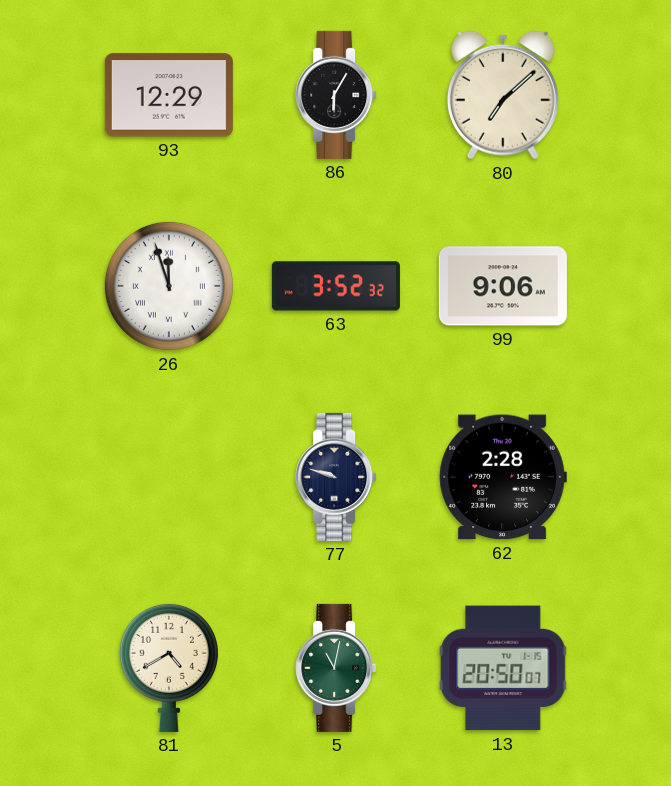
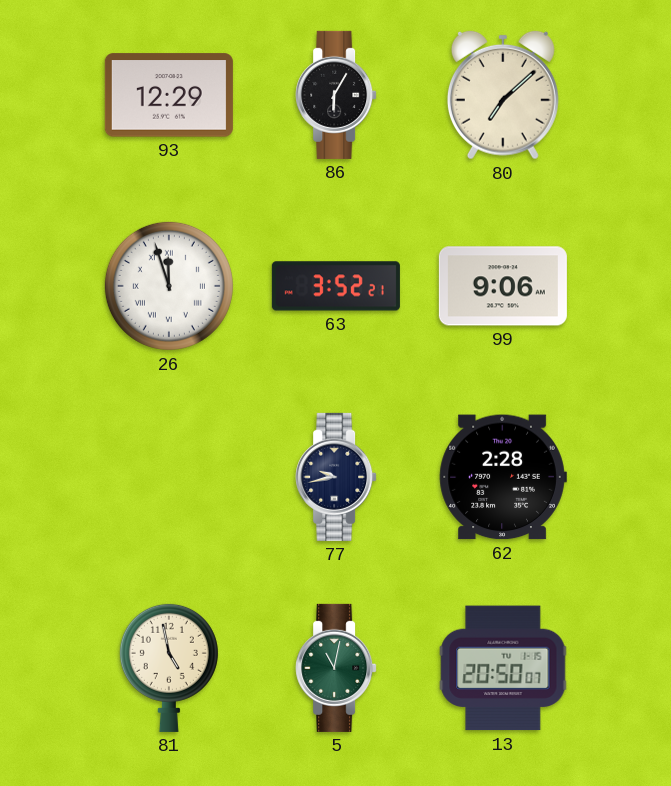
63: 3:52:32 -> 3:52:21 (336, 286)
77: 9:48 -> 9:43 (336, 477)
81: 4:40 -> 4:58 (169, 667)
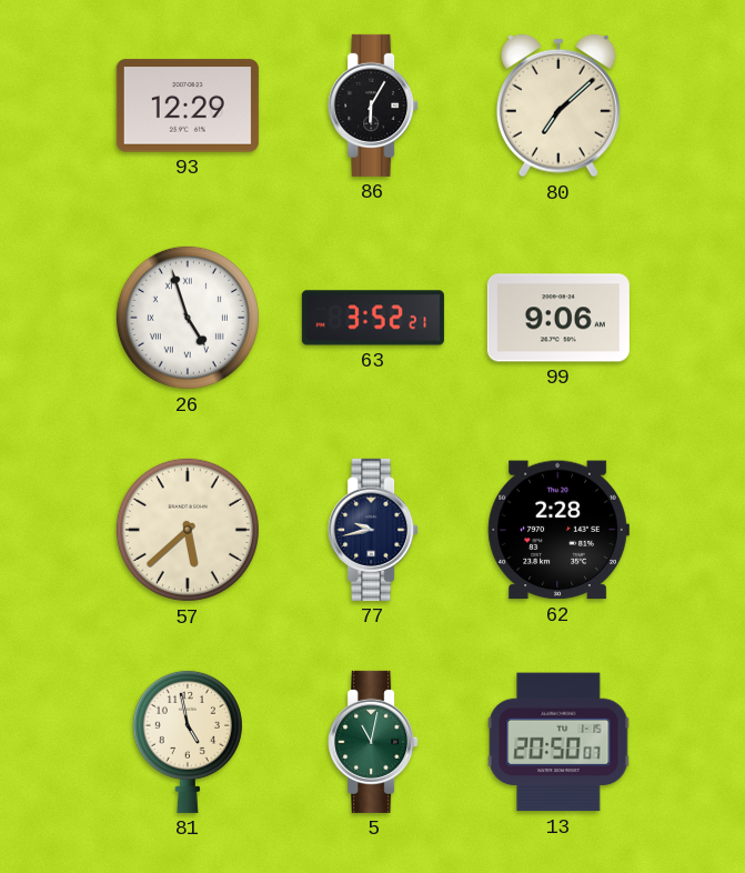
26: 11:57 -> 4:57 (188, 318)
57: none -> 5:38 (188, 530)
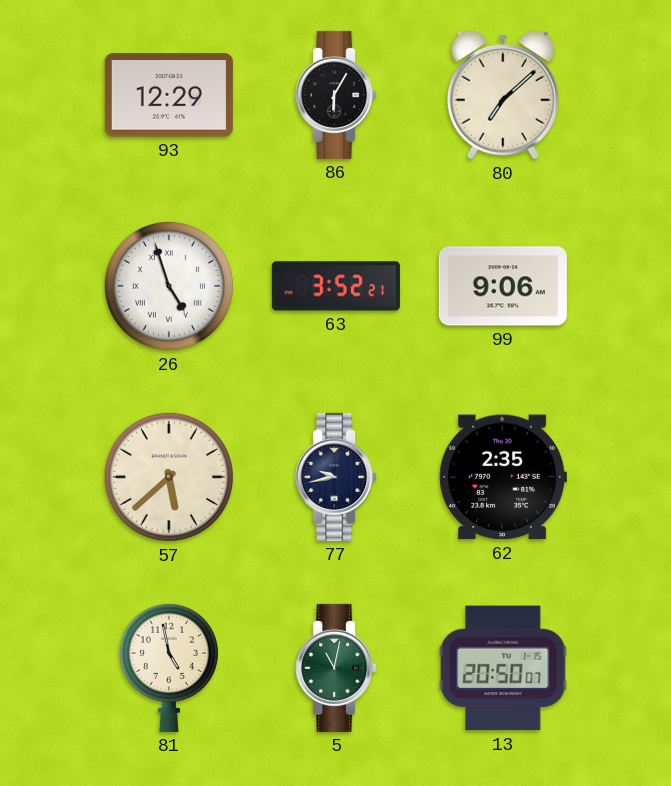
62: 2:28 -> 2:35 (503, 477)
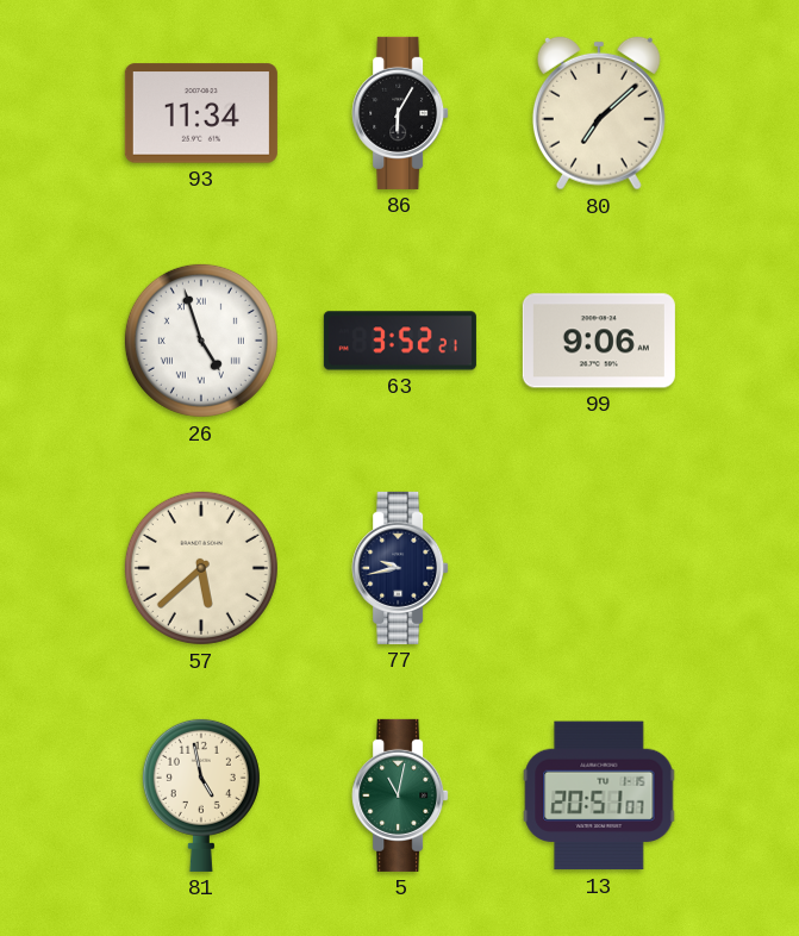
93: 12:29 -> 11:34 (201, 113)
62: 2:35 -> none (503, 477)
13: 20:50 -> 20:51 (599, 795)
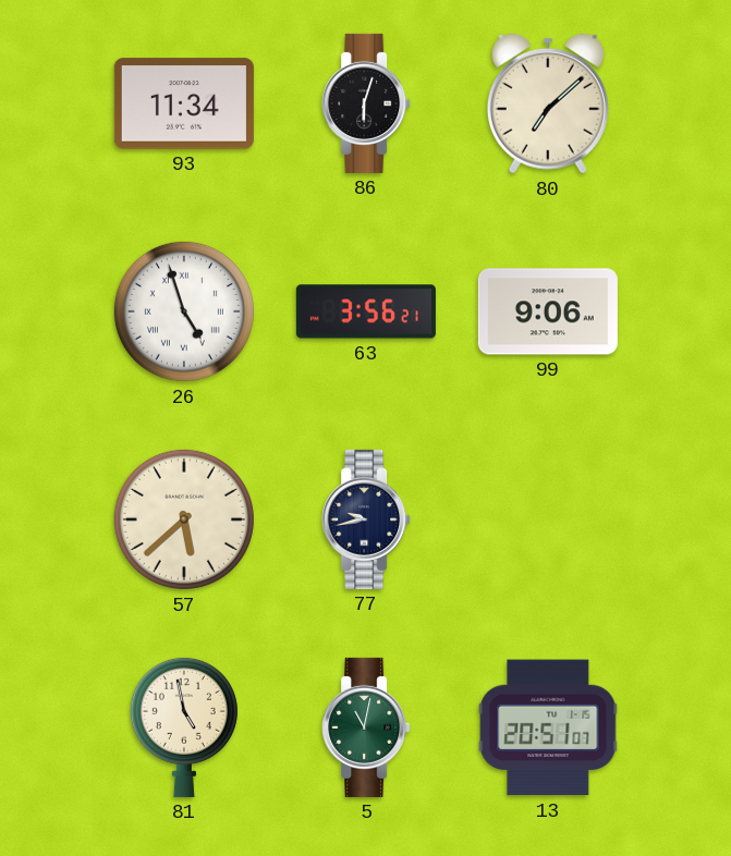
86: 6:05 -> 6:03 (366, 103)
63: 3:52 -> 3:56 (366, 311)
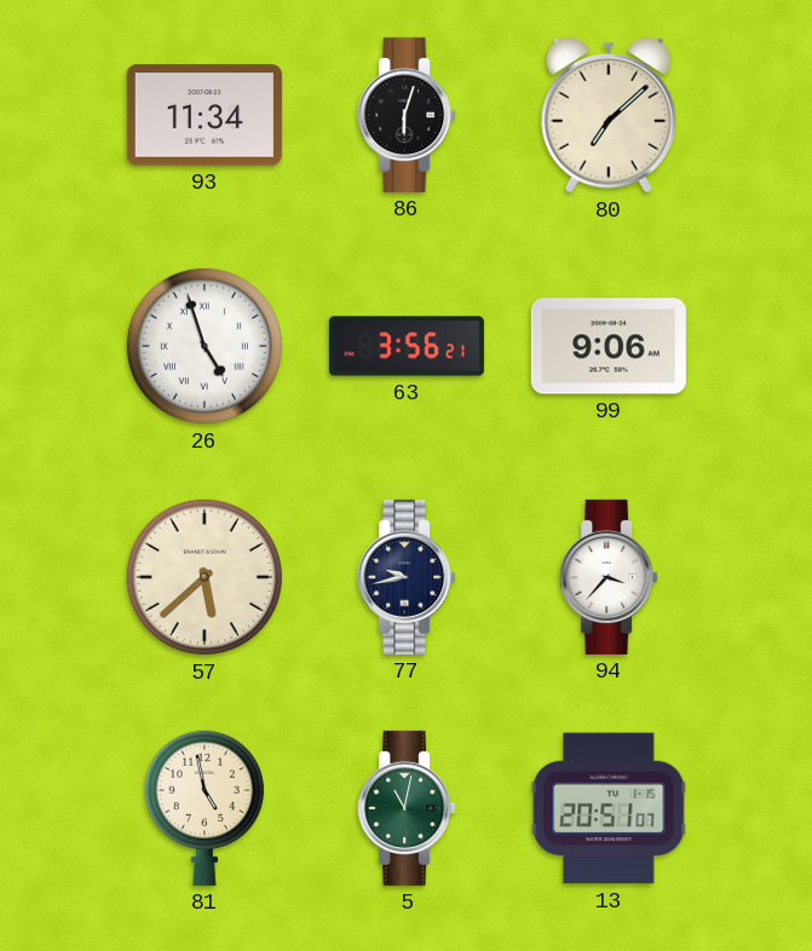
94: none -> 3:37 (609, 577)
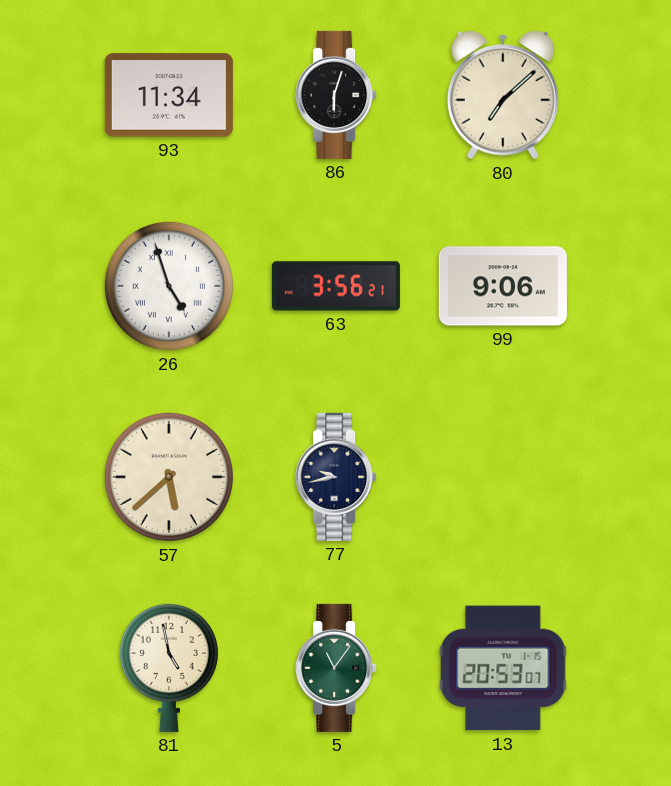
94: 3:37 -> none (609, 577)
5: 11:02 -> 11:06 (336, 668)
13: 20:51 -> 20:53 (503, 668)
